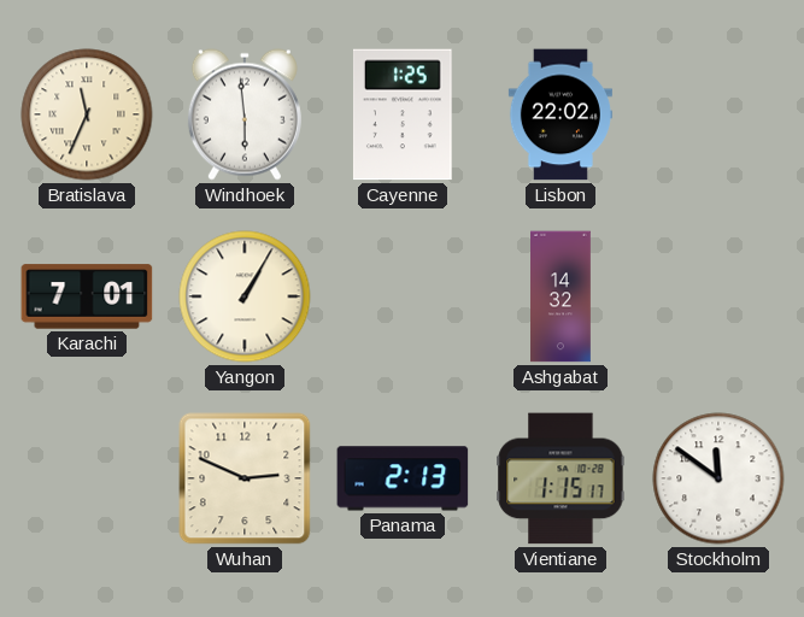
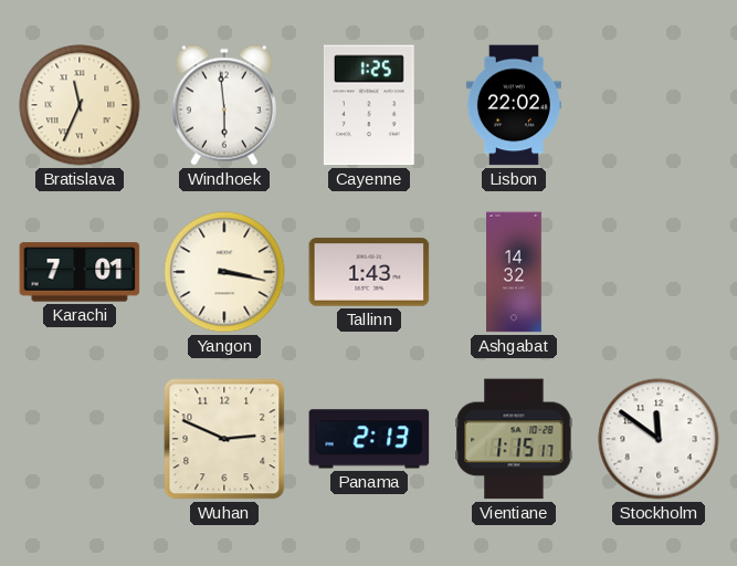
Yangon: 1:05 -> 3:17 (224, 272)
Tallinn: none -> 1:43 (369, 272)
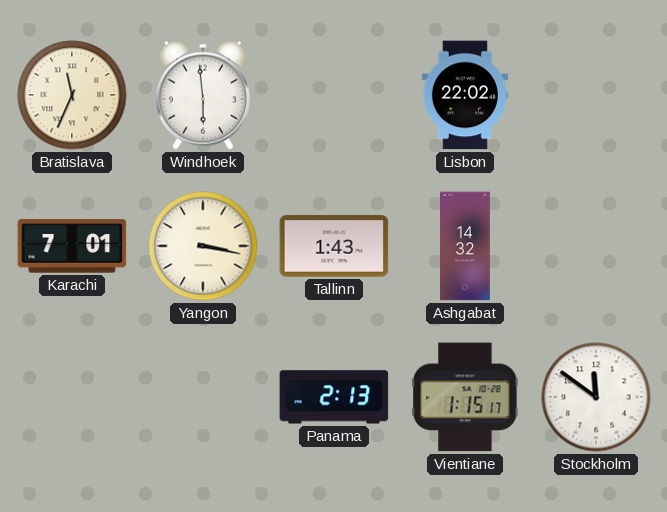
Cayenne: 1:25 -> none (369, 105)
Wuhan: 2:49 -> none (224, 439)
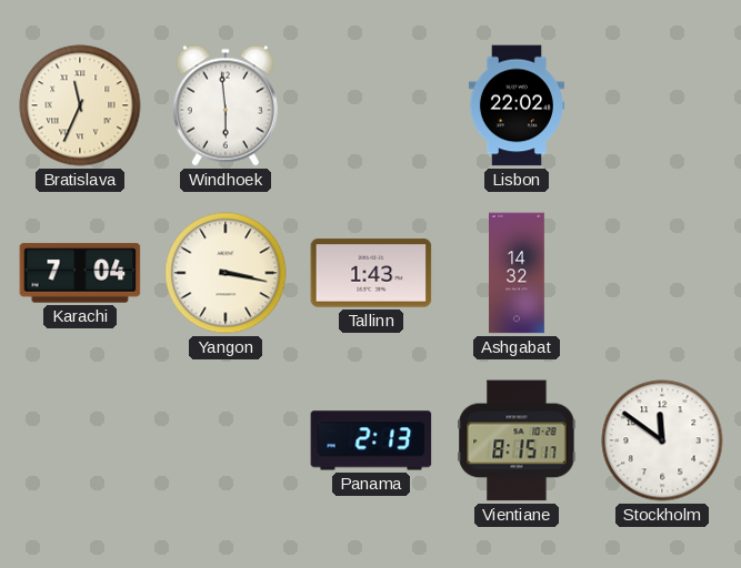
Karachi: 7:01 -> 7:04 (80, 273)
Vientiane: 1:15 -> 8:15 (517, 440)
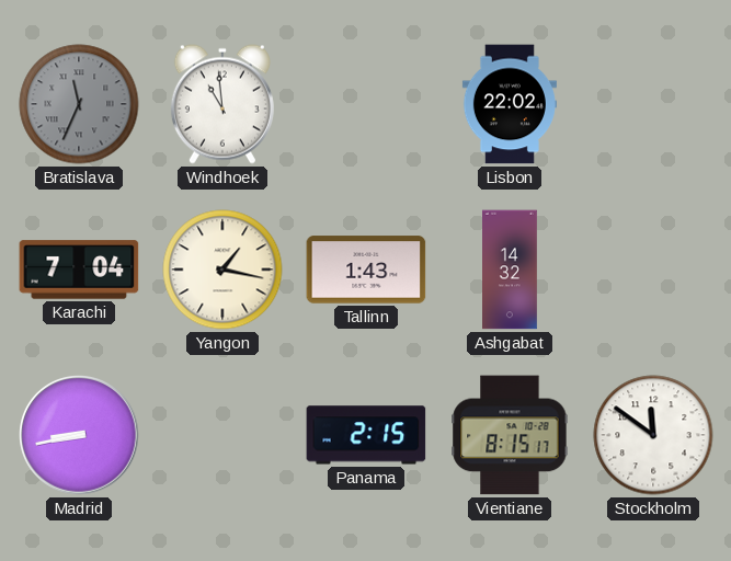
Bratislava dial: cream -> grey (79, 104)
Windhoek: 5:59 -> 10:59 (222, 104)
Yangon: 3:17 -> 1:17 (222, 270)
Madrid: none -> 8:43 (79, 435)
Panama: 2:13 -> 2:15 (366, 435)
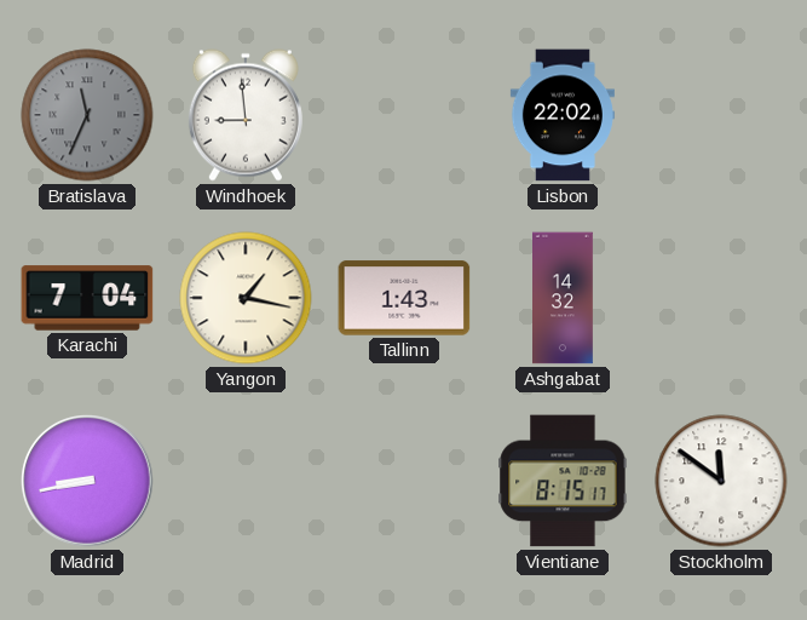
Windhoek: 10:59 -> 8:59 (246, 115)
Panama: 2:15 -> none (366, 435)
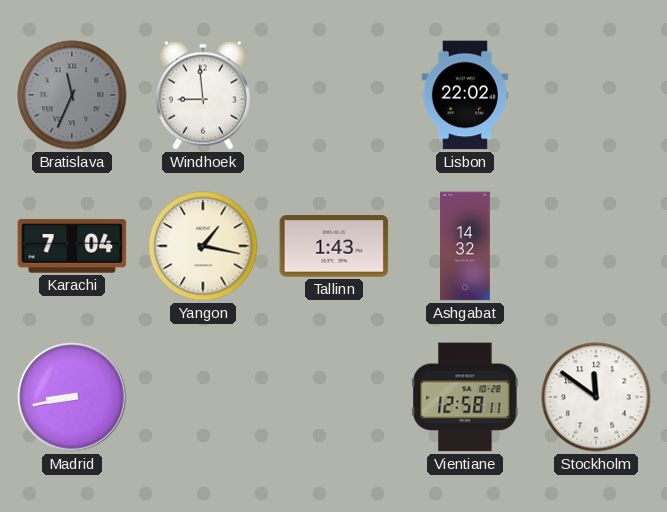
Vientiane: 8:15 -> 12:58 (465, 397)
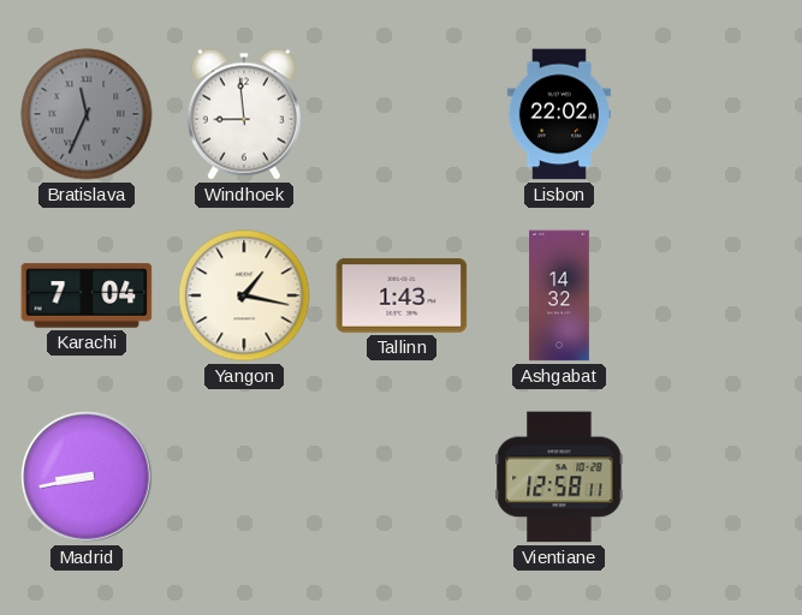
Stockholm: 11:51 -> none (596, 397)
